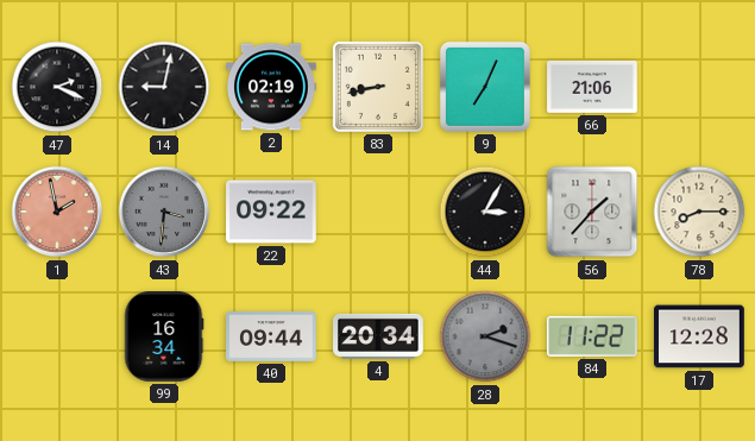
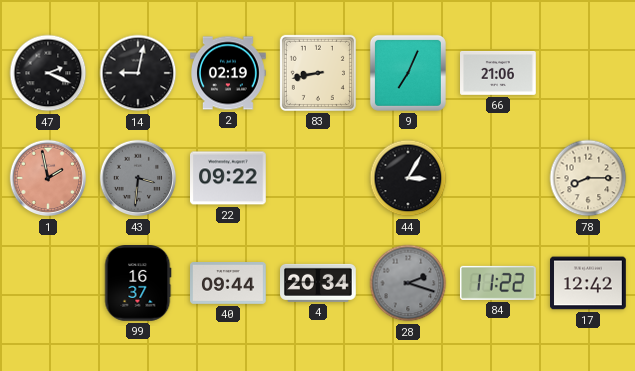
56: 1:37 -> none (592, 212)
99: 16:34 -> 16:37 (138, 284)
17: 12:28 -> 12:42 (589, 283)
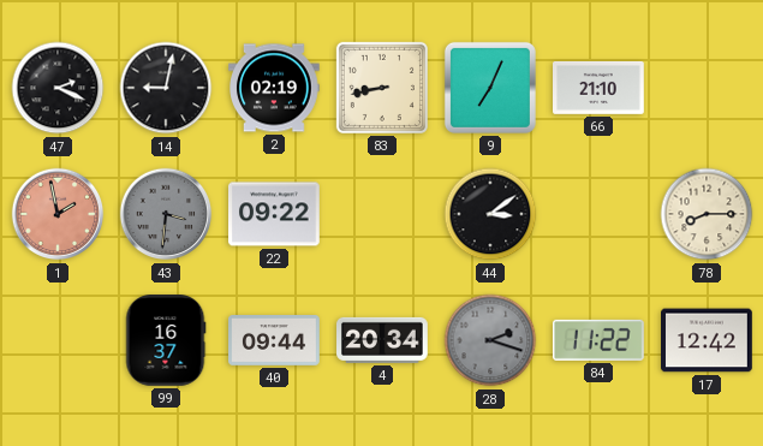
66: 21:06 -> 21:10 (598, 88)
44: 3:05 -> 3:09 (490, 214)
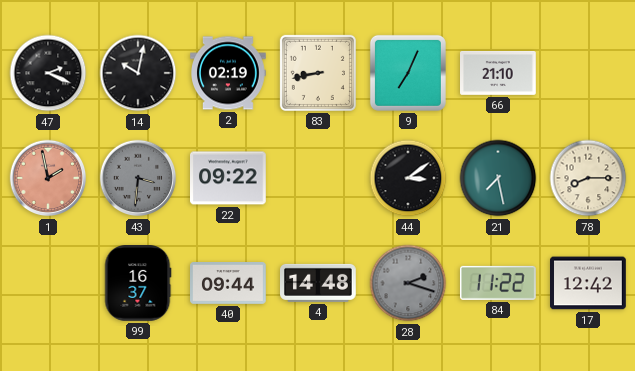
14: 9:02 -> 10:02 (138, 73)
21: none -> 7:28 (498, 178)
4: 20:34 -> 14:48 (319, 283)
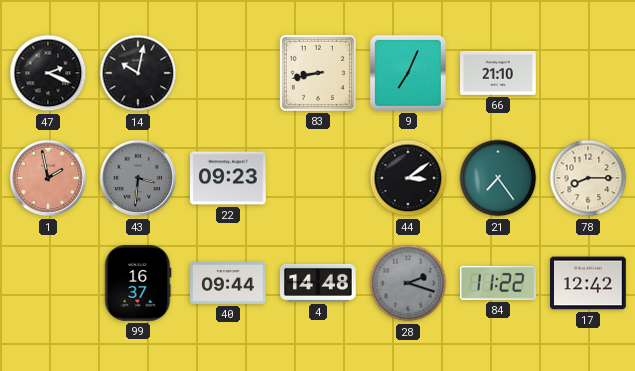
2: 02:19 -> none (228, 73)
22: 09:22 -> 09:23 (229, 178)
21: 7:28 -> 7:24 (498, 178)
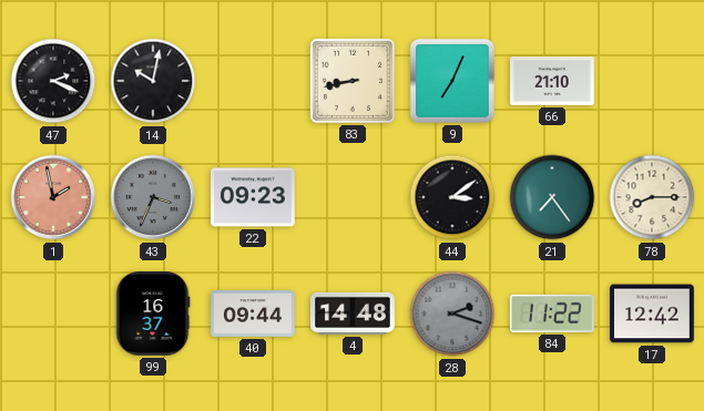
43: 3:31 -> 3:34 (153, 197)
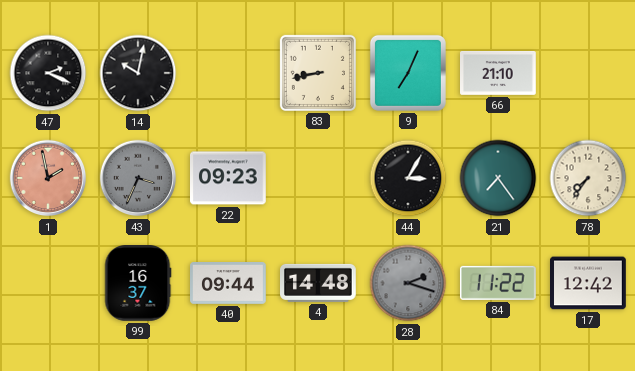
44: 3:09 -> 3:05 (408, 178)
78: 8:15 -> 7:36 (588, 178)
